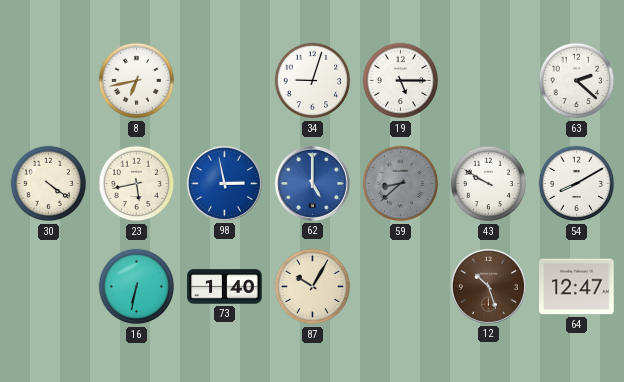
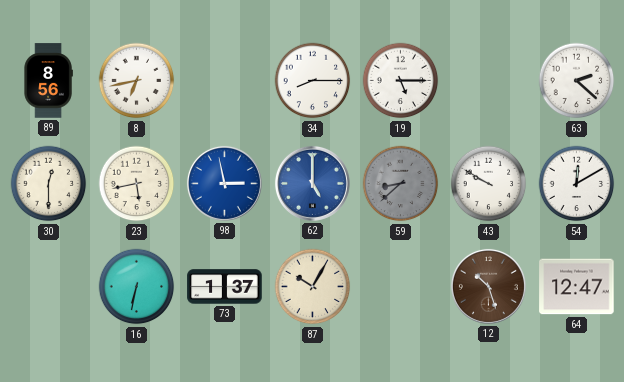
89: none -> 8:56 (48, 81)
34: 9:03 -> 8:15 (313, 81)
30: 4:21 -> 12:30 (49, 184)
54: 8:10 -> 12:10 (577, 184)
73: 1:40 -> 1:37 (225, 287)
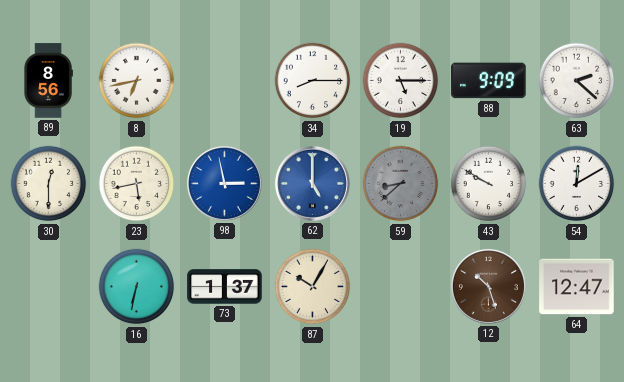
88: none -> 9:09 (489, 81)
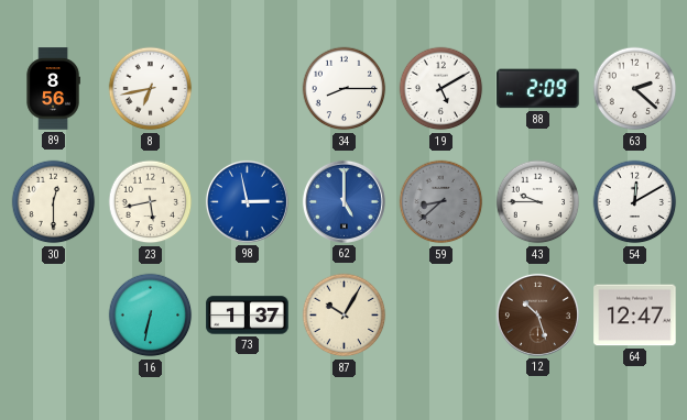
19: 5:15 -> 5:10 (441, 89)
88: 9:09 -> 2:09 (538, 89)
43: 9:50 -> 9:45 (538, 202)
